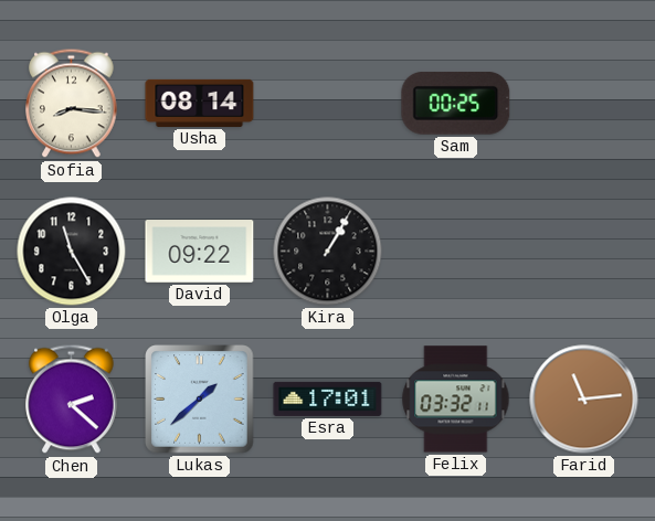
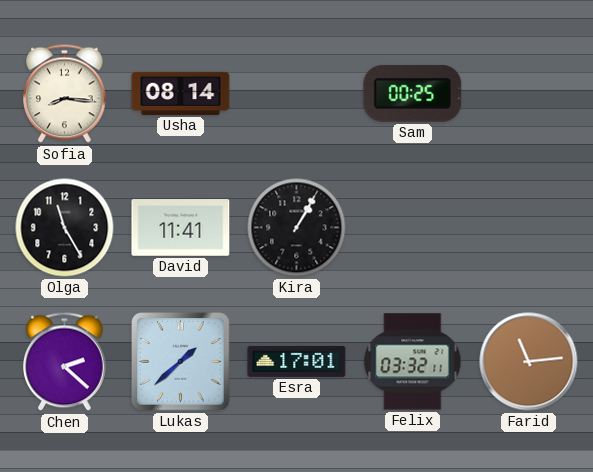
David: 09:22 -> 11:41 (181, 228)
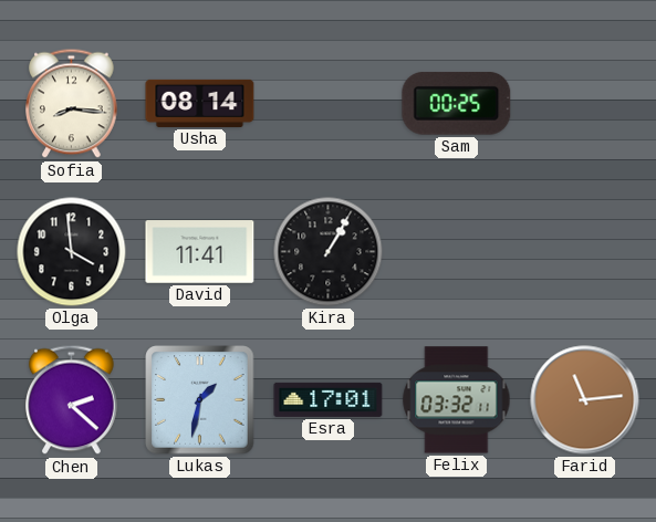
Olga: 11:25 -> 3:59 (72, 252)
Lukas: 1:38 -> 1:32 (200, 400)
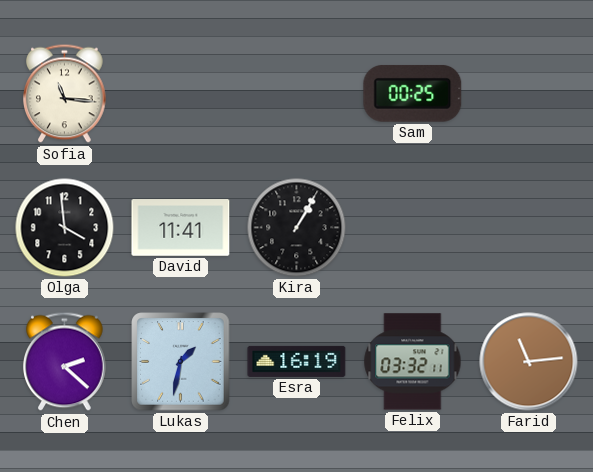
Sofia: 8:16 -> 11:16 (65, 94)
Usha: 08:14 -> none (200, 103)
Esra: 17:01 -> 16:19 (297, 361)
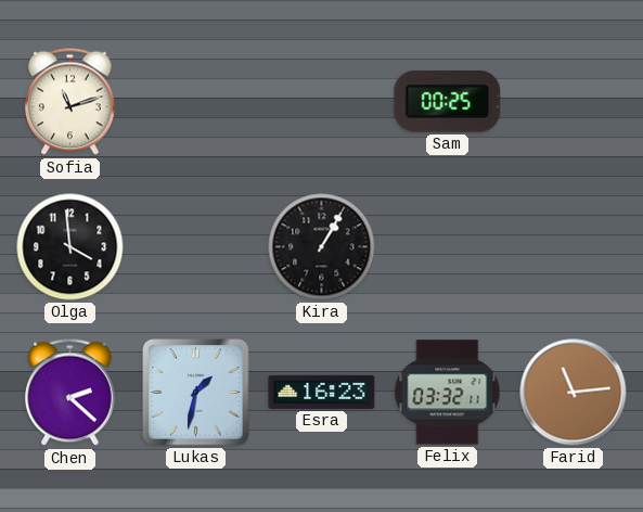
Sofia: 11:16 -> 11:12 (70, 102)
David: 11:41 -> none (181, 228)
Esra: 16:19 -> 16:23 (322, 392)
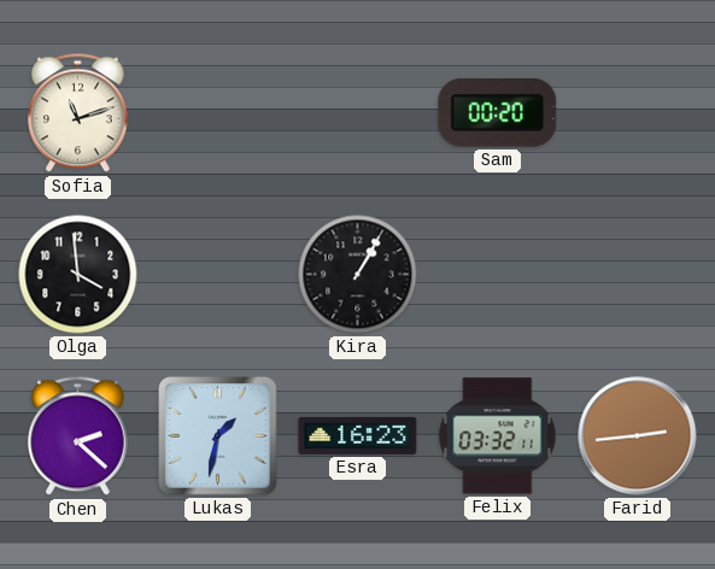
Sam: 00:25 -> 00:20 (498, 112)
Farid: 11:14 -> 2:44 (638, 436)
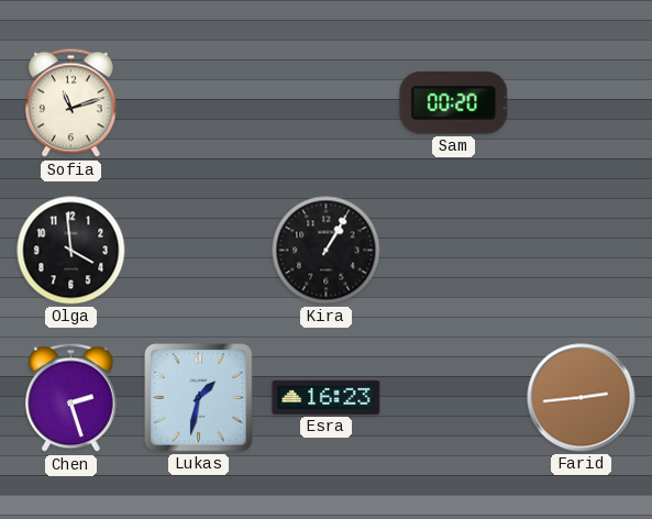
Chen: 2:22 -> 2:27 (71, 398)
Felix: 03:32 -> none (498, 436)
